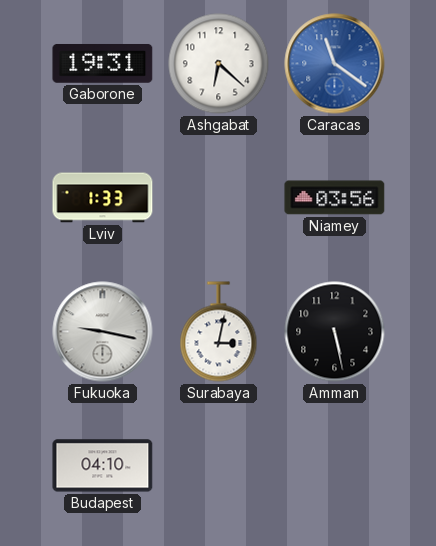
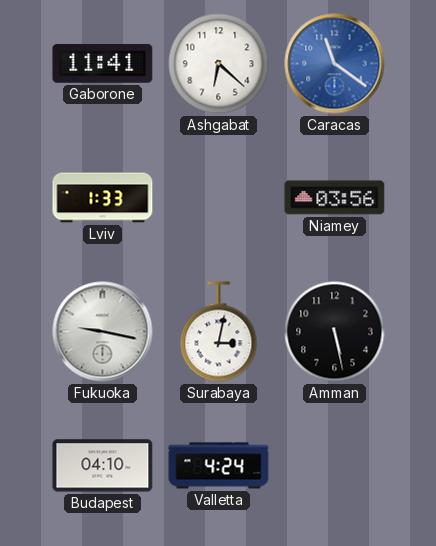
Gaborone: 19:31 -> 11:41 (103, 64)
Valletta: none -> 4:24 (219, 466)
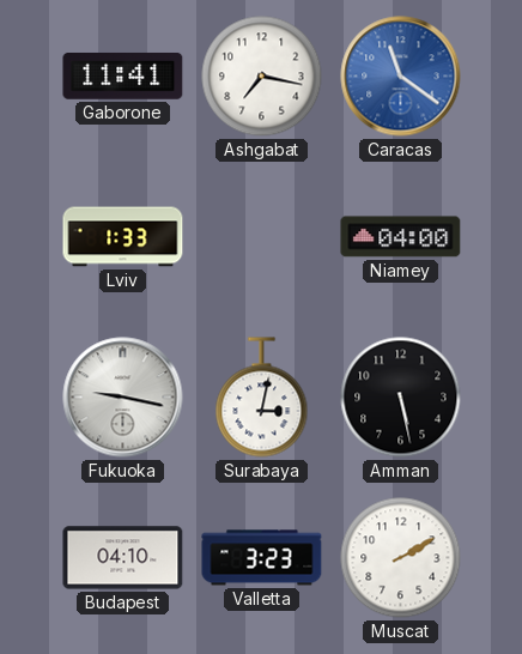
Ashgabat: 6:22 -> 7:17 (262, 77)
Niamey: 03:56 -> 04:00 (401, 237)
Valletta: 4:24 -> 3:23 (262, 558)
Muscat: none -> 2:10 (401, 558)
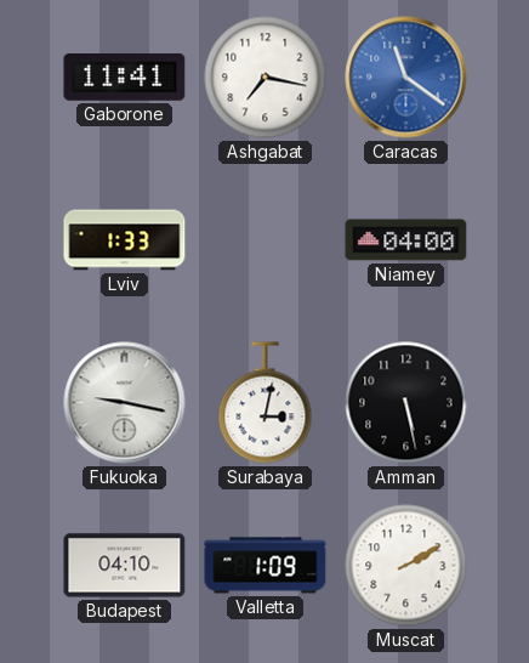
Valletta: 3:23 -> 1:09 (266, 566)
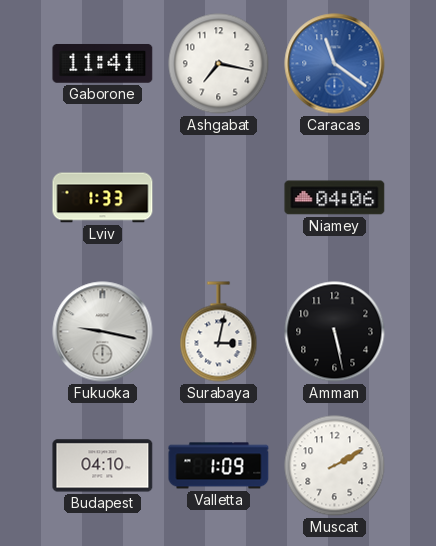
Niamey: 04:00 -> 04:06 (335, 198)
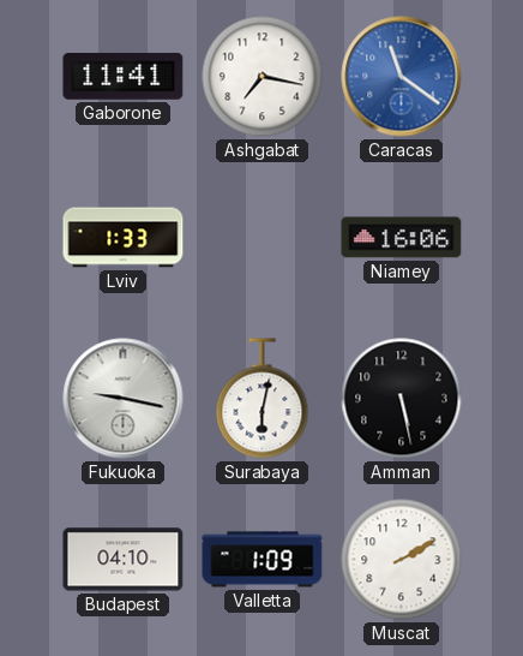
Niamey: 04:06 -> 16:06 (402, 238)
Surabaya: 3:02 -> 6:02 (263, 399)
